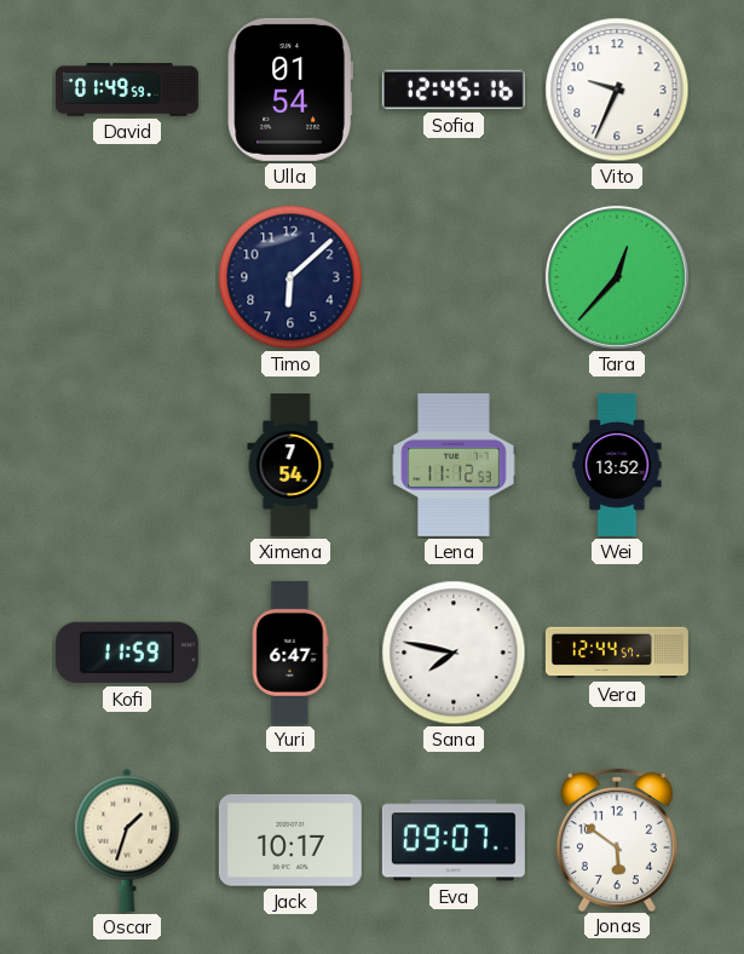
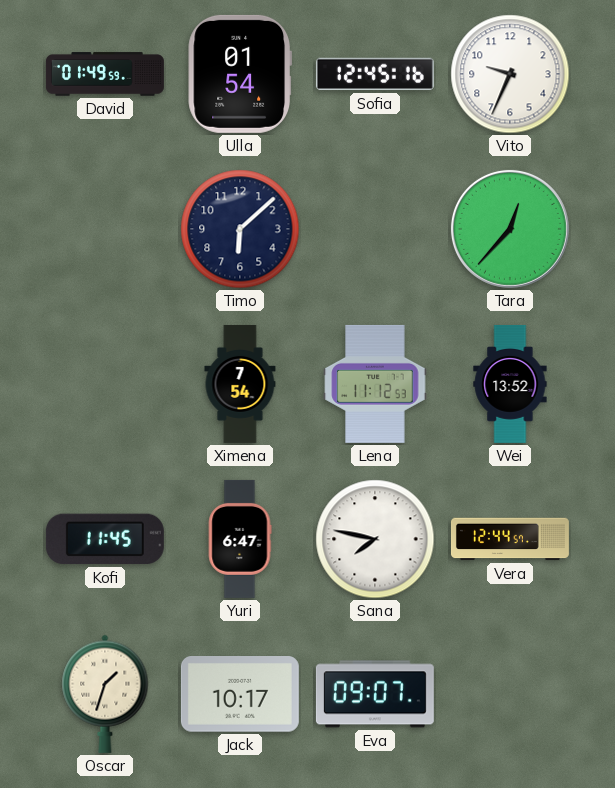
Kofi: 11:59 -> 11:45 (105, 539)
Jonas: 5:51 -> none (617, 839)
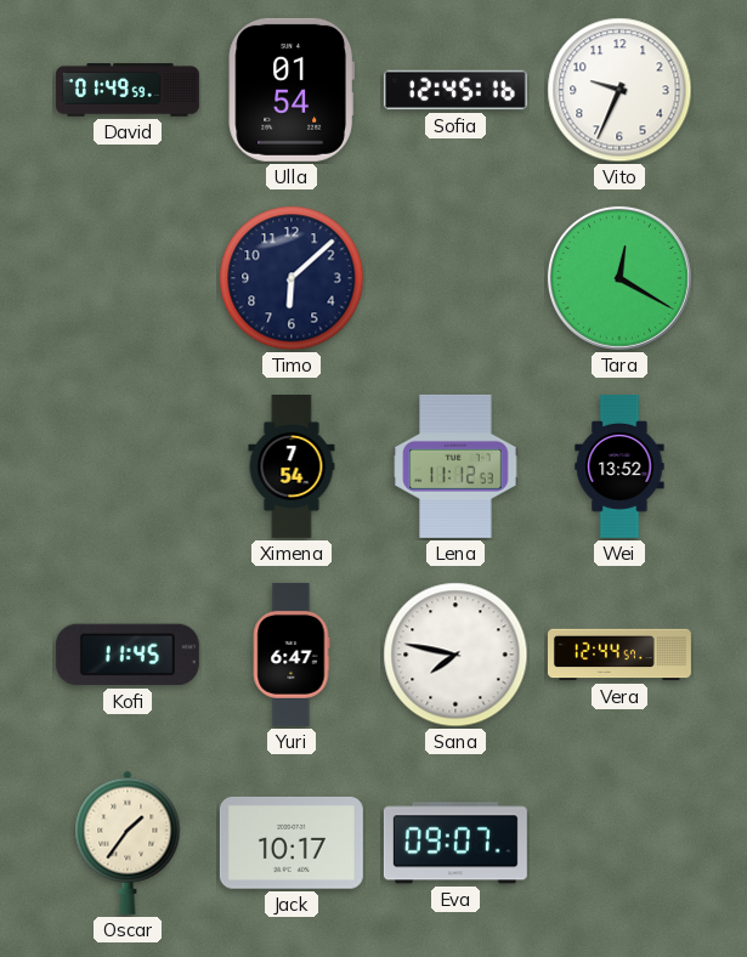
Tara: 12:37 -> 12:20 (619, 278)
Oscar: 1:33 -> 1:36 (128, 843)
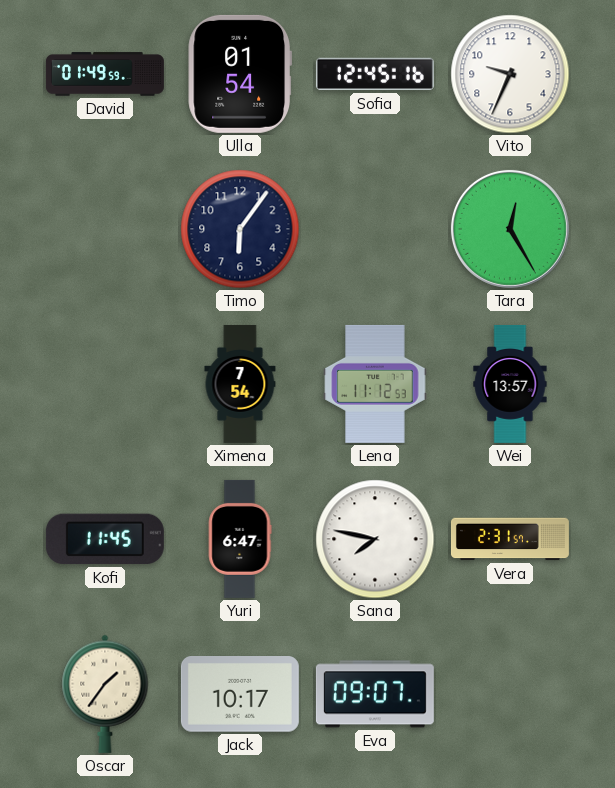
Timo: 6:08 -> 6:06 (240, 229)
Tara: 12:20 -> 12:25 (510, 229)
Wei: 13:52 -> 13:57 (510, 384)
Vera: 12:44 -> 2:31 (510, 539)
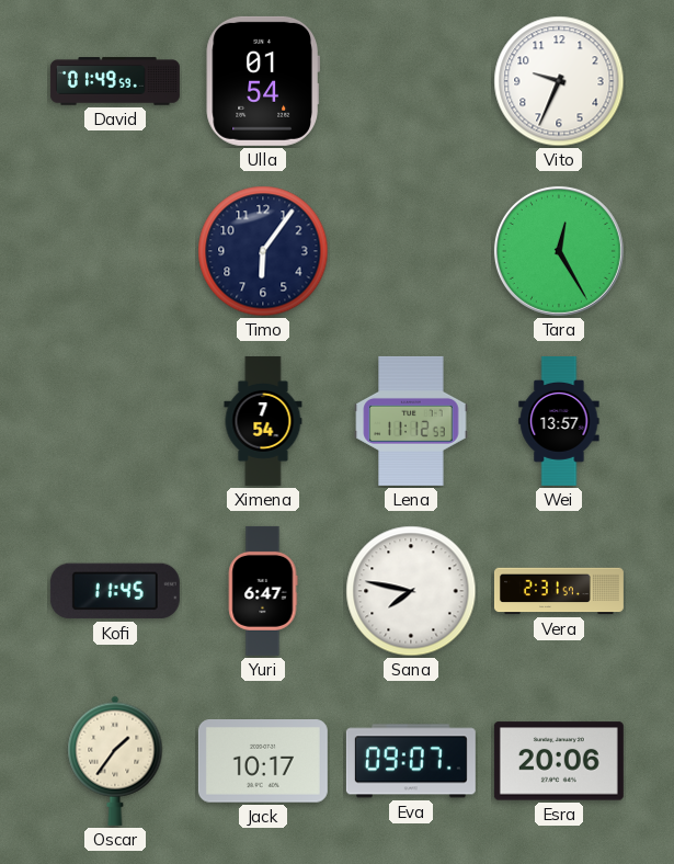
Sofia: 12:45 -> none (375, 74)
Esra: none -> 20:06 (559, 761)
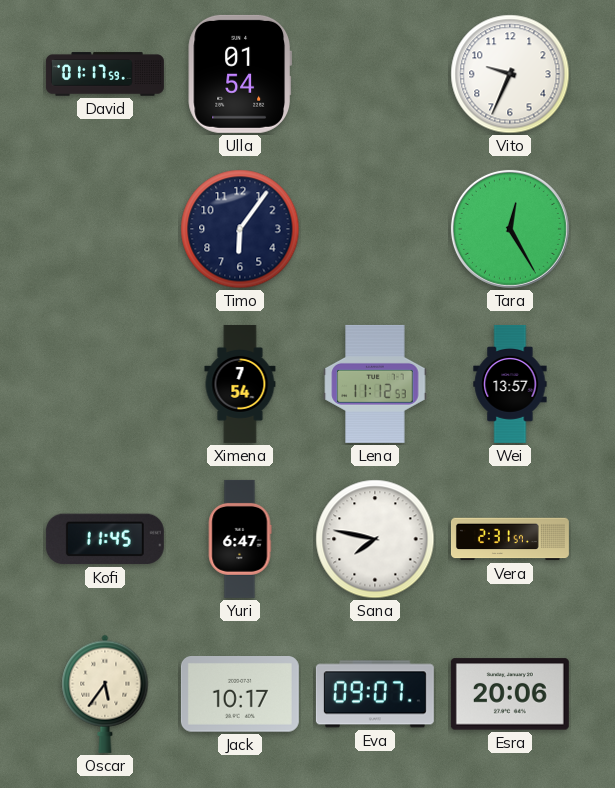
David: 01:49 -> 01:17 (105, 74)
Oscar: 1:36 -> 5:36 (105, 694)
